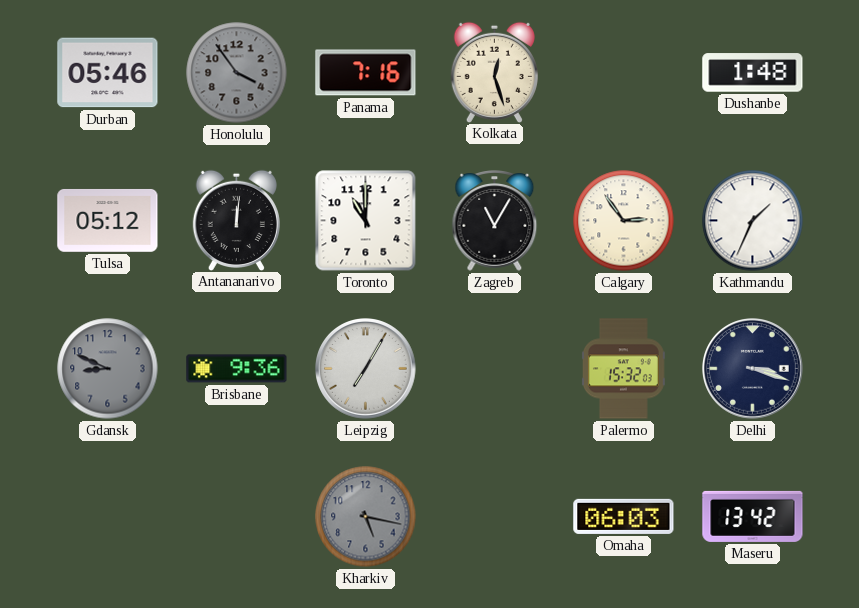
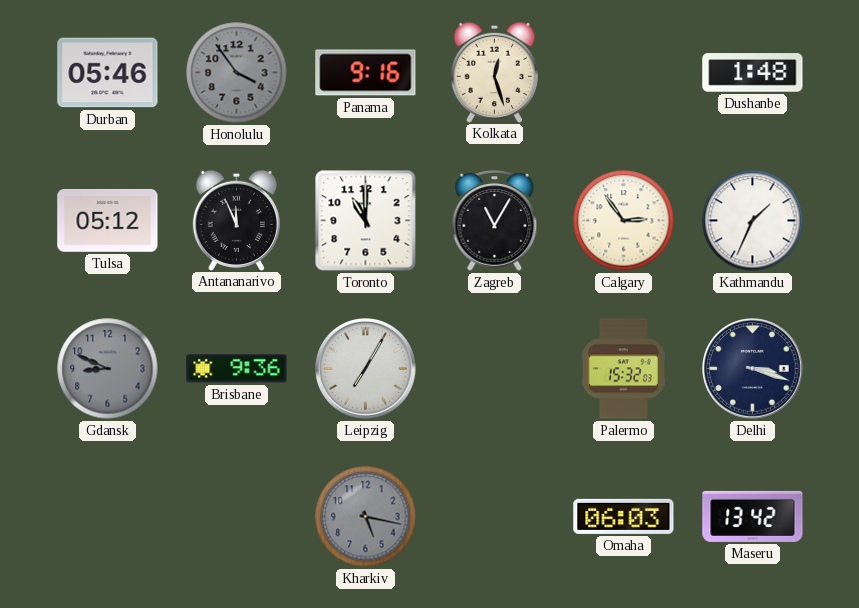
Panama: 7:16 -> 9:16 (366, 73)
Antananarivo: 12:01 -> 11:56 (236, 220)
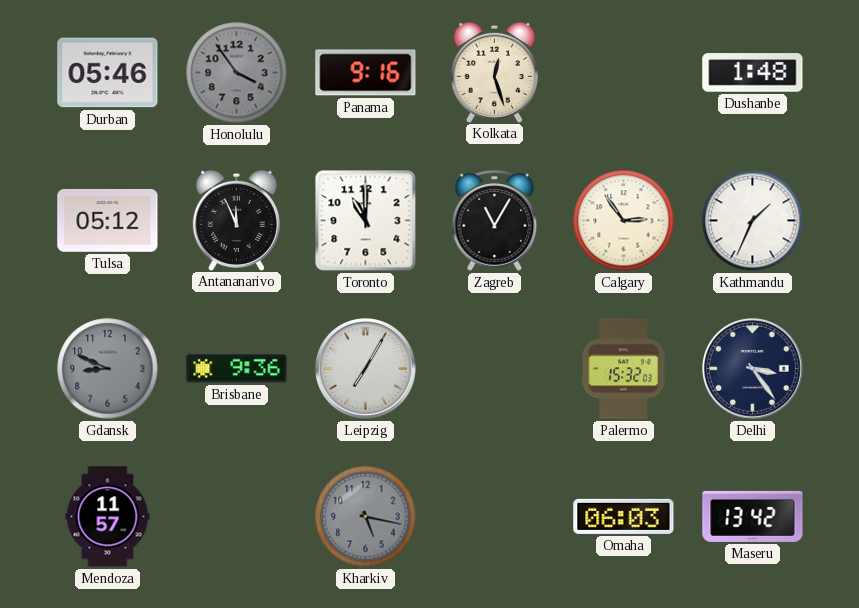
Delhi: 3:18 -> 3:24 (753, 369)
Mendoza: none -> 11:57 (108, 517)
